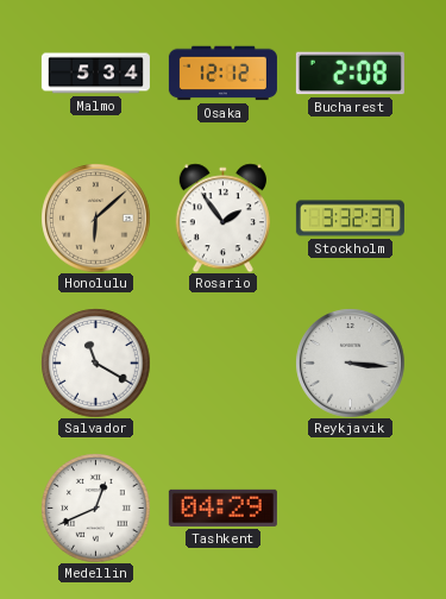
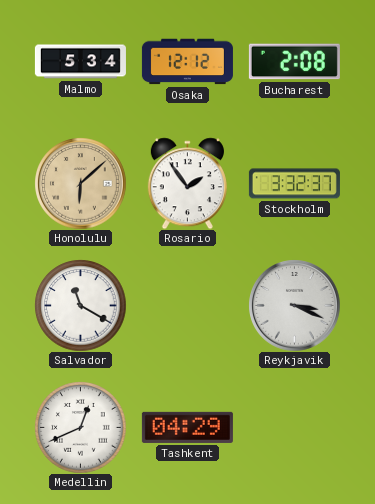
Reykjavik: 3:16 -> 3:19 (294, 305)
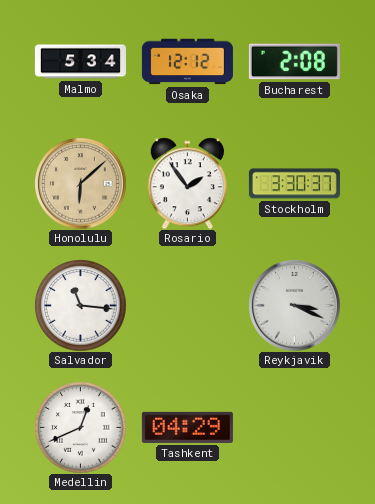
Stockholm: 3:32 -> 3:30 (294, 184)
Salvador: 11:20 -> 11:16 (80, 305)
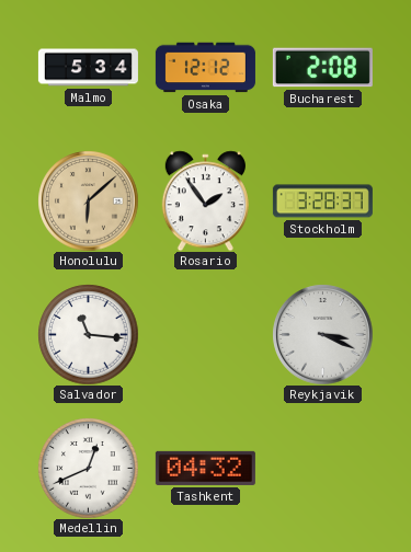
Stockholm: 3:30 -> 3:28 (322, 202)
Tashkent: 04:29 -> 04:32 (205, 468)
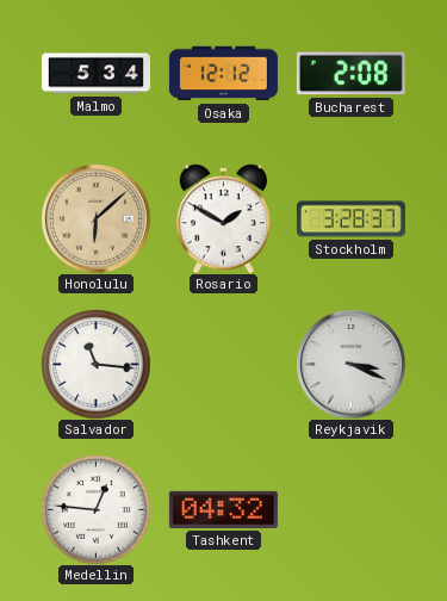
Rosario: 1:54 -> 1:50 (223, 218)
Medellin: 12:41 -> 12:46 (95, 509)
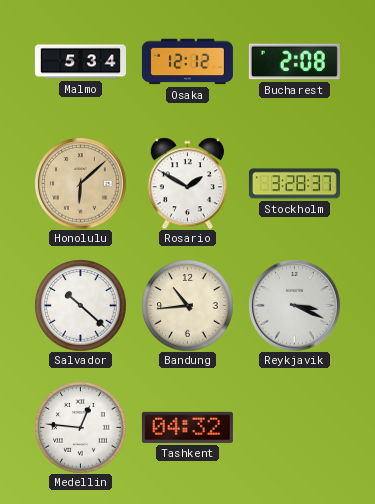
Salvador: 11:16 -> 10:22 (80, 305)
Bandung: none -> 10:44 (187, 305)
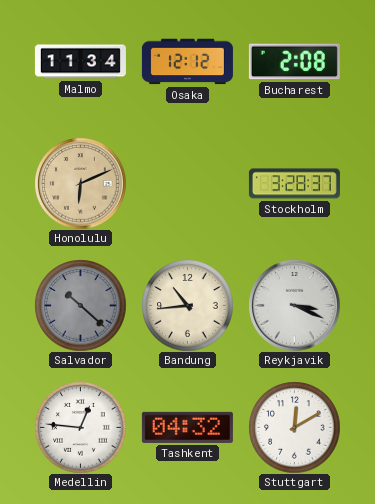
Malmo: 5:34 -> 11:34 (80, 62)
Honolulu: 6:08 -> 6:11 (80, 183)
Rosario: 1:50 -> none (187, 183)
Salvador dial: white -> grey (80, 305)
Stuttgart: none -> 12:10 (294, 427)
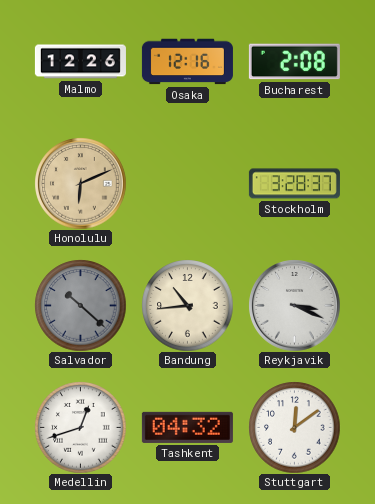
Malmo: 11:34 -> 12:26 (80, 62)
Osaka: 12:12 -> 12:16 (187, 62)
Medellin: 12:46 -> 12:42 (80, 427)
Stuttgart: 12:10 -> 12:09 (294, 427)
